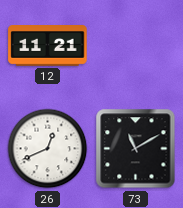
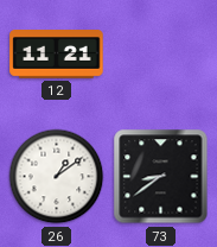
26: 12:41 -> 1:09 (57, 177)
73: 11:10 -> 8:39 (161, 177)
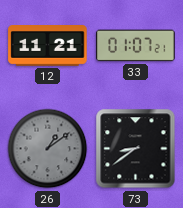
33: none -> 01:07 (136, 46)
26 dial: white -> grey (48, 149)
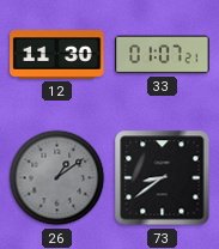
12: 11:21 -> 11:30 (57, 55)
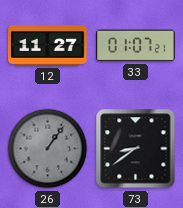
12: 11:30 -> 11:27 (48, 46)
26: 1:09 -> 1:06 (48, 149)
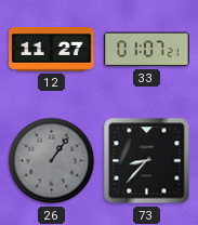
73: 8:39 -> 8:37 (147, 161)
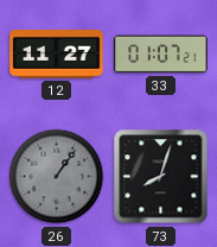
73: 8:37 -> 8:03 (161, 177)
